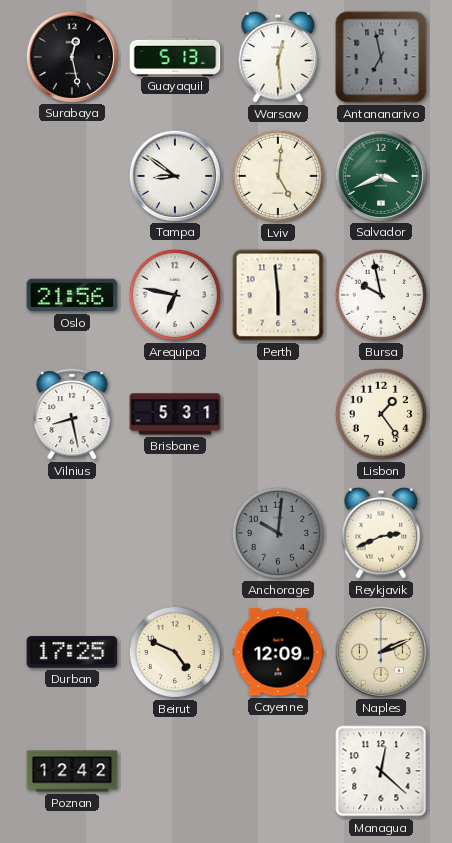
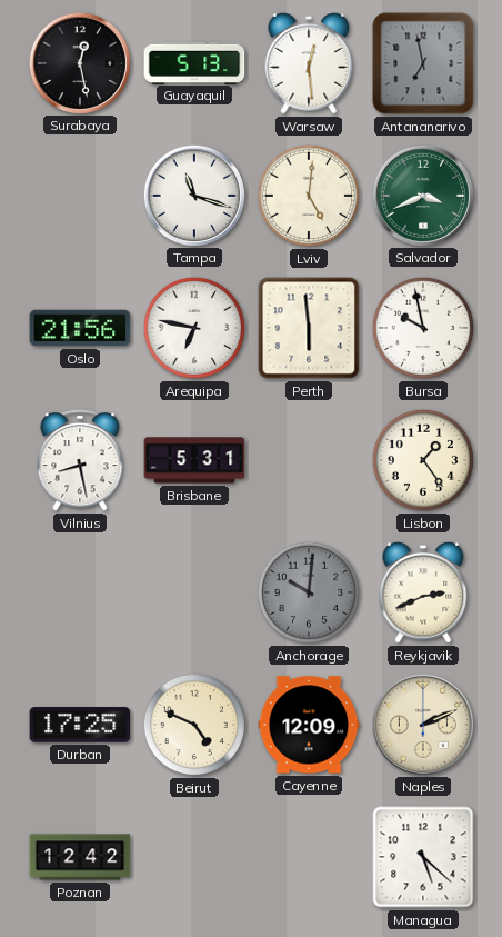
Tampa: 8:51 -> 11:18 (193, 195)
Managua: 12:22 -> 5:22 (423, 857)
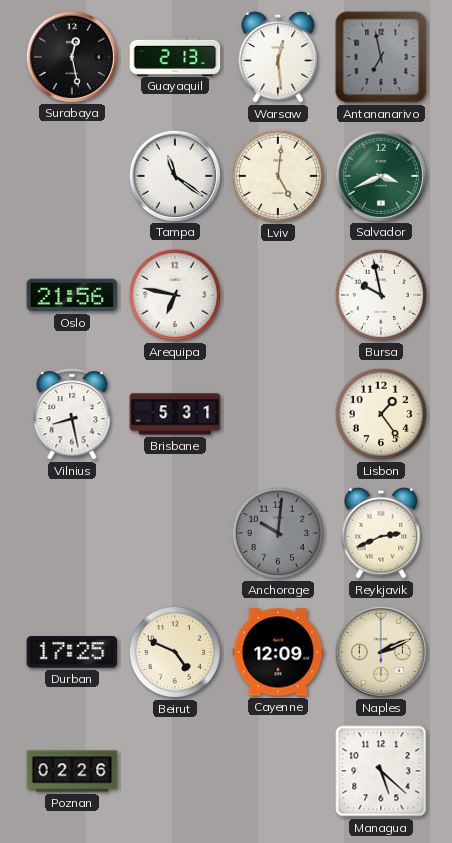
Guayaquil: 5:13 -> 2:13 (175, 56)
Tampa: 11:18 -> 11:21 (174, 175)
Perth: 5:59 -> none (309, 328)
Poznan: 12:42 -> 02:26 (72, 771)
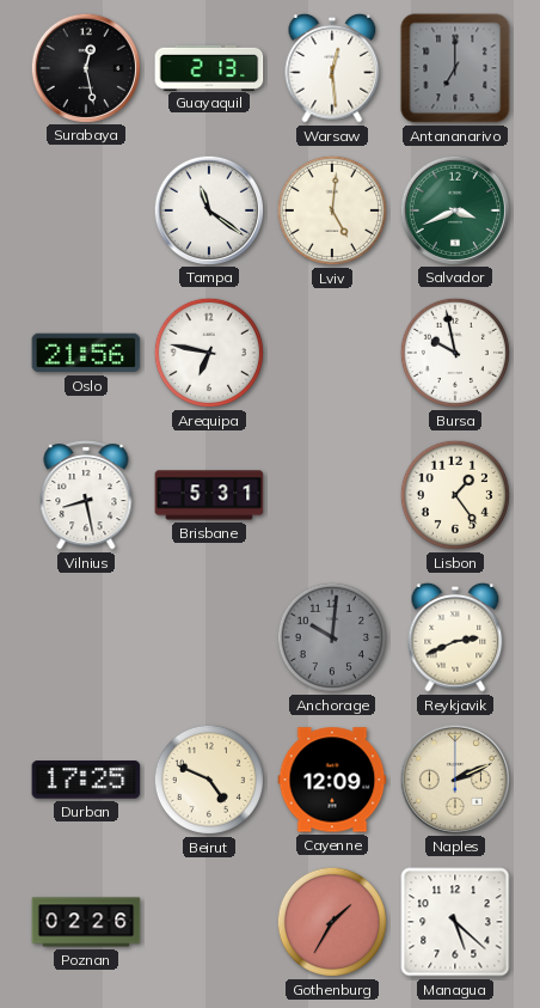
Antananarivo: 6:58 -> 7:00 (455, 68)
Gothenburg: none -> 1:35 (332, 922)
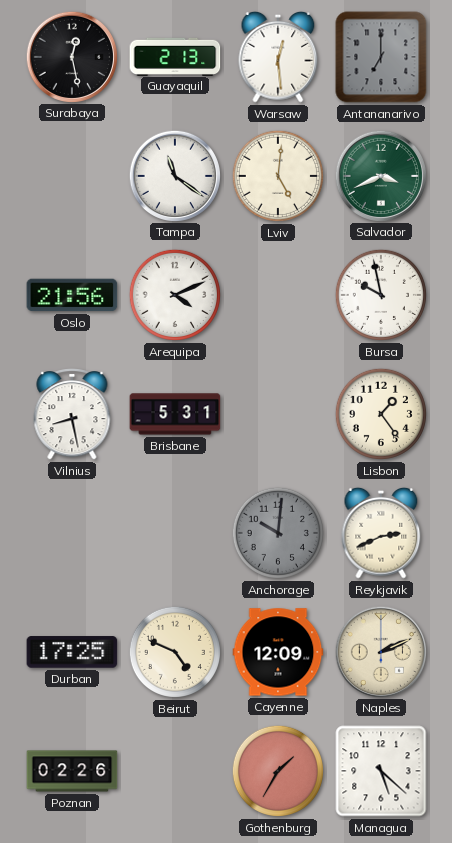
Arequipa: 6:47 -> 4:11 (175, 295)
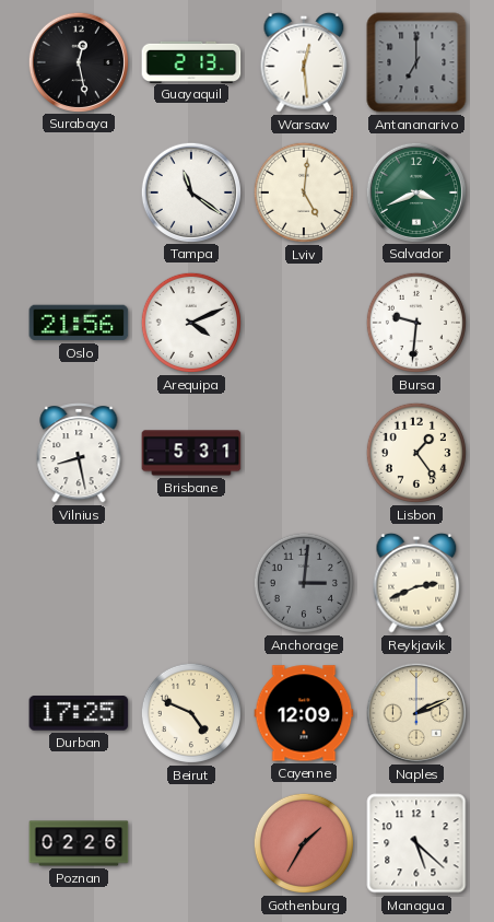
Bursa: 9:58 -> 9:31 (416, 323)
Anchorage: 10:01 -> 3:01 (304, 583)
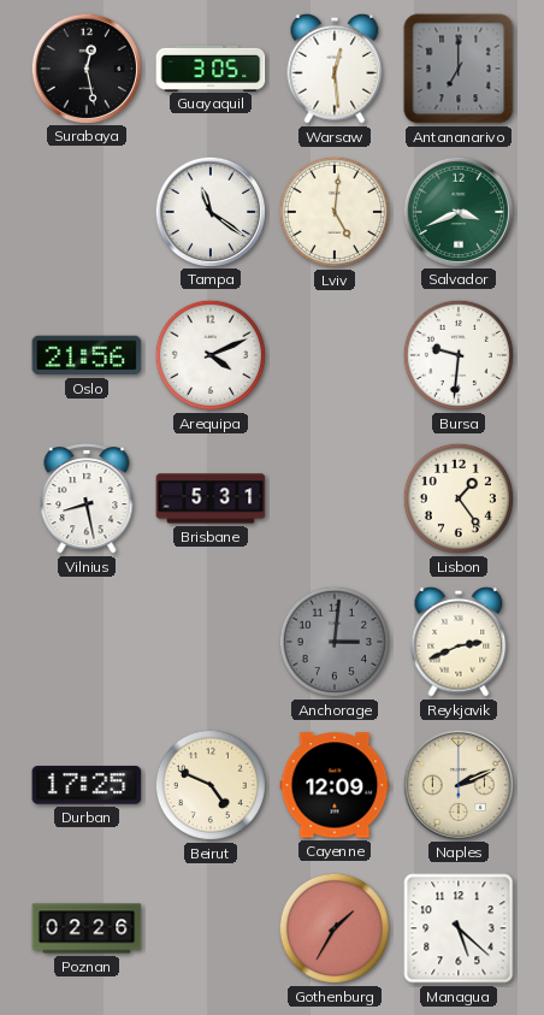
Guayaquil: 2:13 -> 3:05 (211, 67)
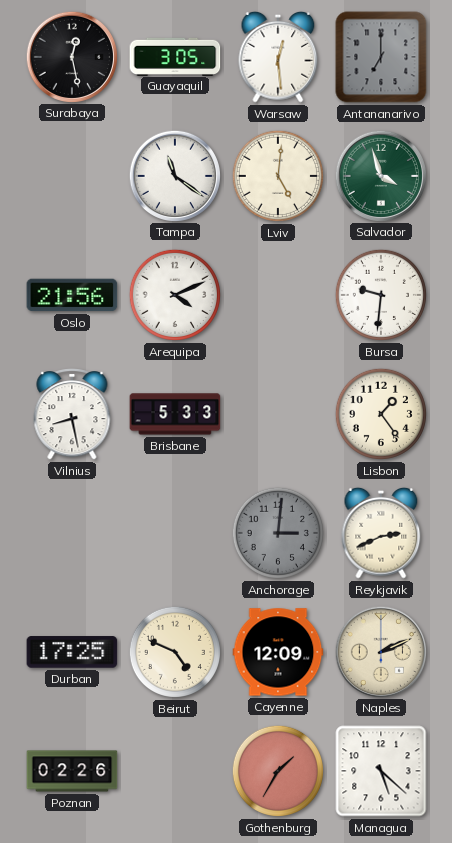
Salvador: 3:41 -> 3:57 (380, 175)
Brisbane: 5:31 -> 5:33 (175, 414)
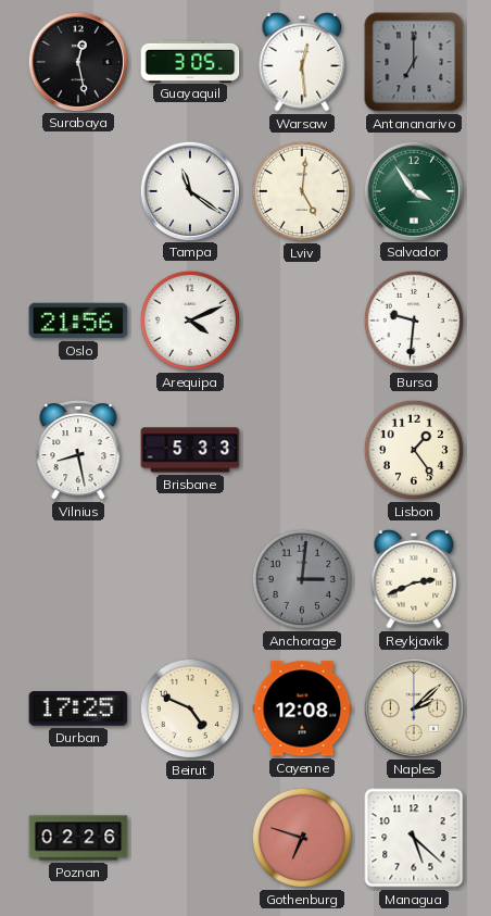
Salvador: 3:57 -> 3:54 (413, 190)
Cayenne: 12:09 -> 12:08 (302, 708)
Naples: 2:11 -> 2:08 (413, 707)
Gothenburg: 1:35 -> 6:48 (302, 838)
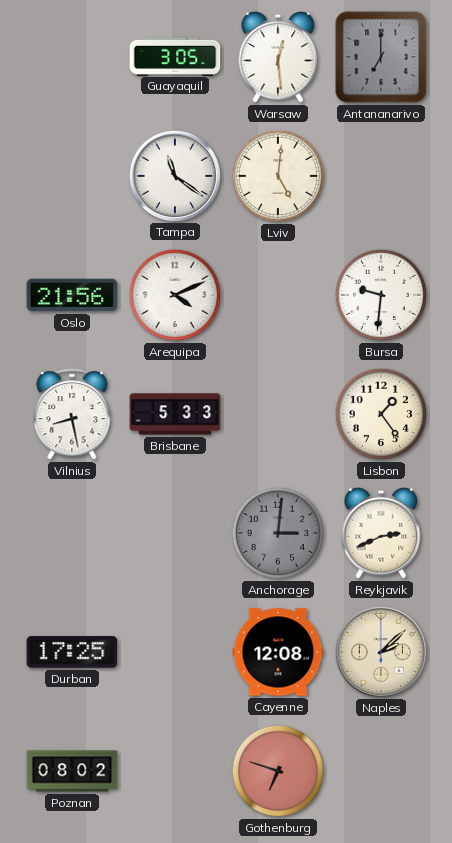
Surabaya: 12:28 -> none (77, 61)
Salvador: 3:54 -> none (413, 190)
Beirut: 4:49 -> none (190, 708)
Poznan: 02:26 -> 08:02 (72, 771)
Managua: 5:22 -> none (414, 838)
